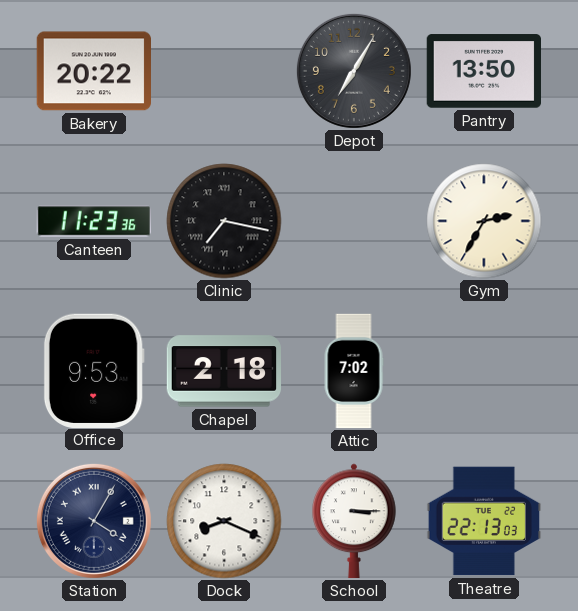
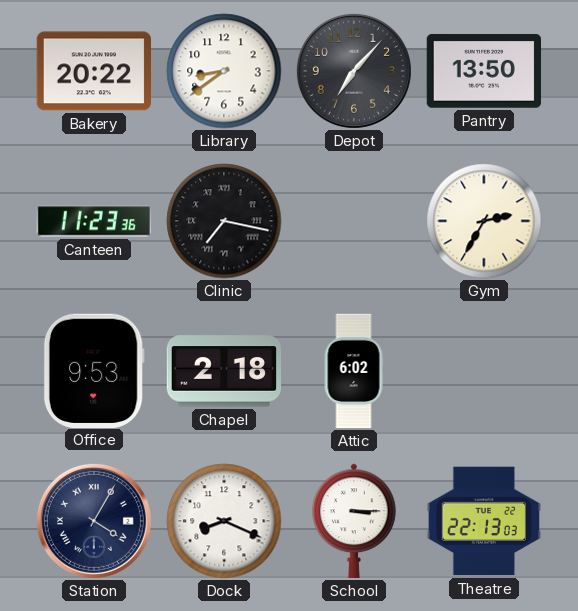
Library: none -> 8:39 (224, 71)
Depot: 7:05 -> 7:07 (354, 71)
Attic: 7:02 -> 6:02 (354, 371)
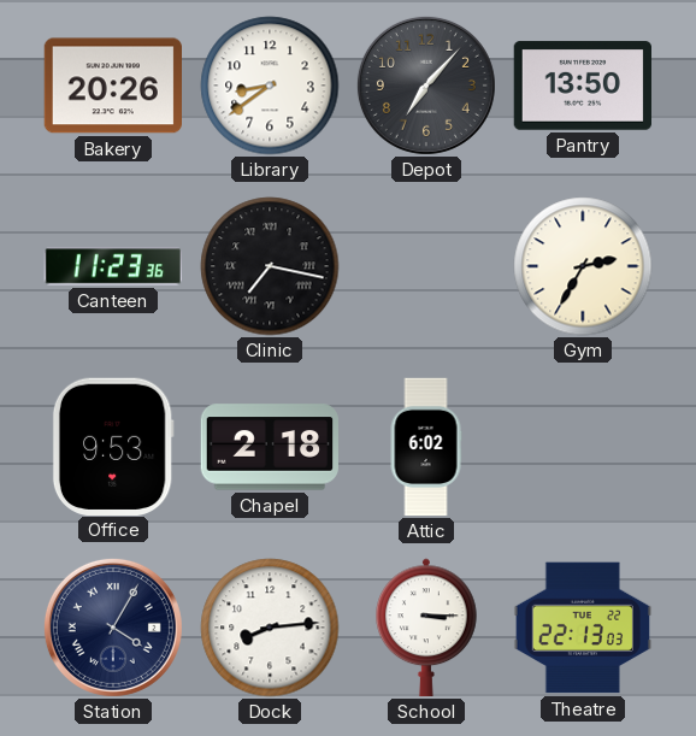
Bakery: 20:22 -> 20:26 (112, 86)
Dock: 8:19 -> 8:14 (270, 628)
